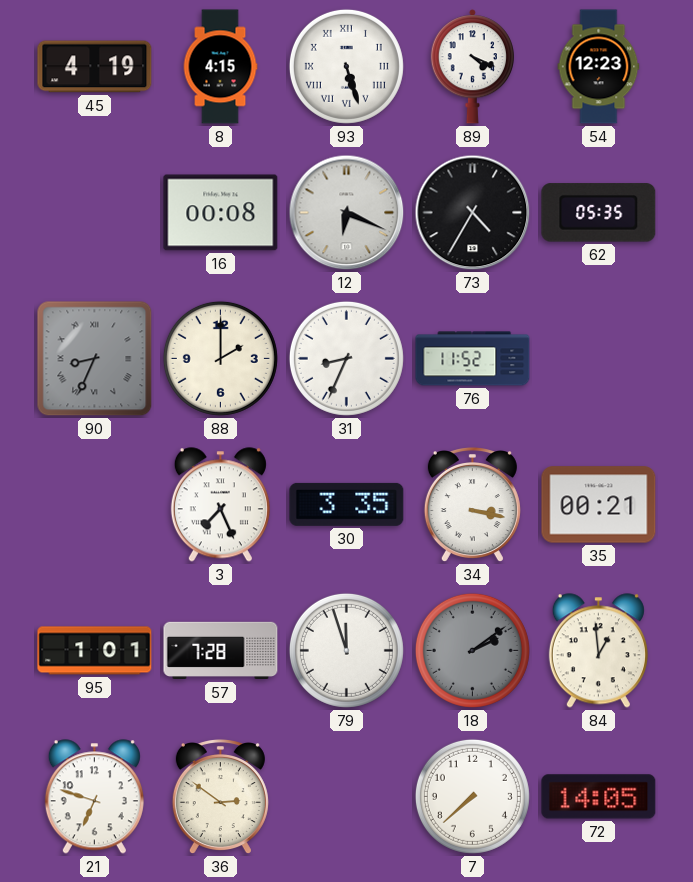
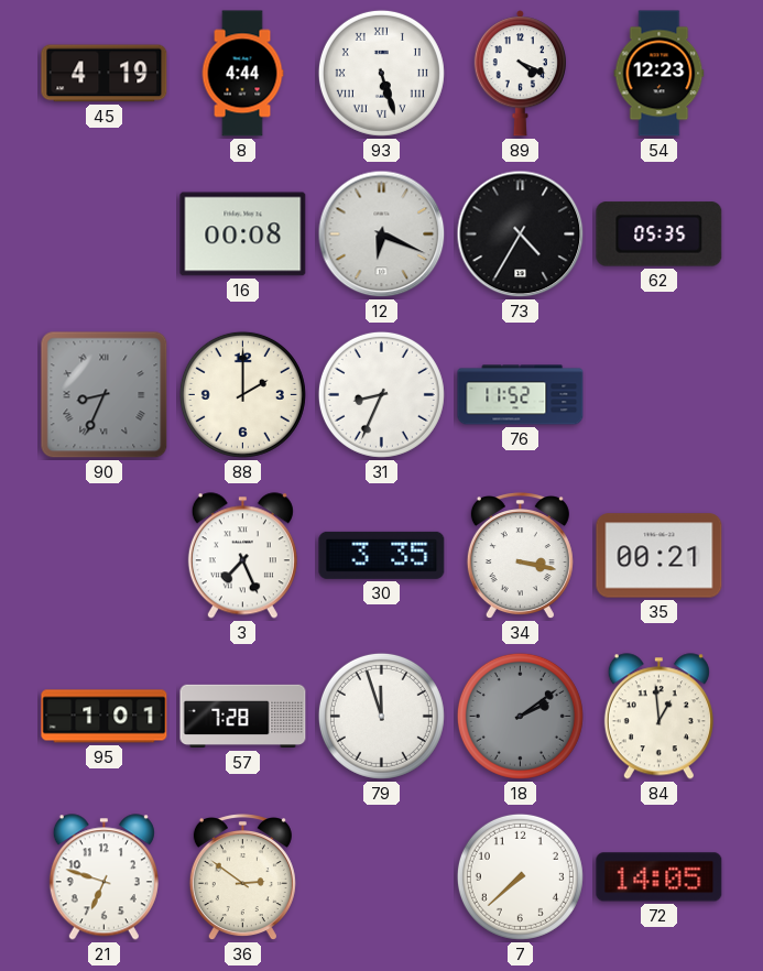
8: 4:15 -> 4:44 (242, 74)
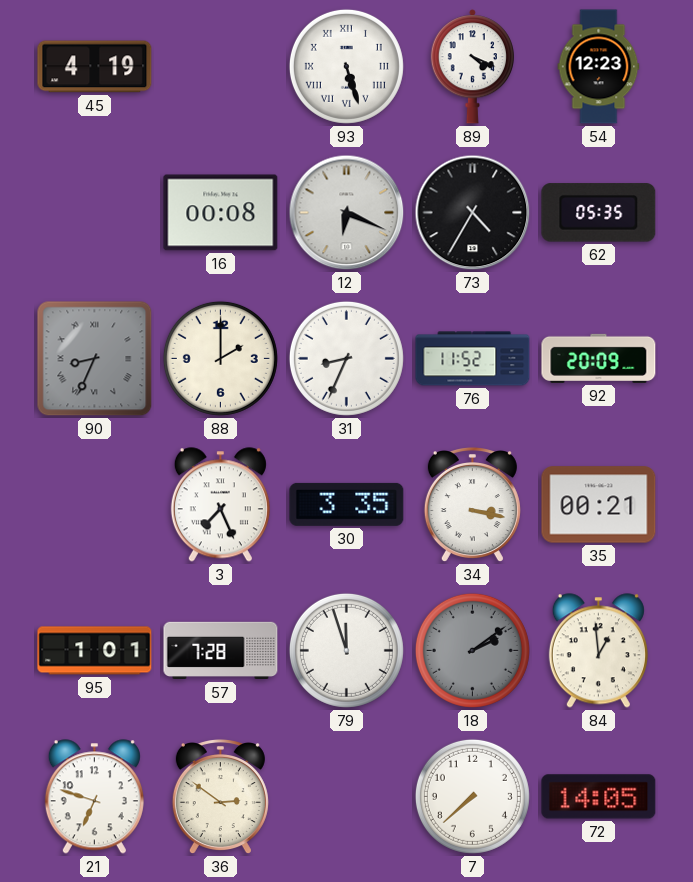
8: 4:44 -> none (242, 74)
92: none -> 20:09 (599, 358)
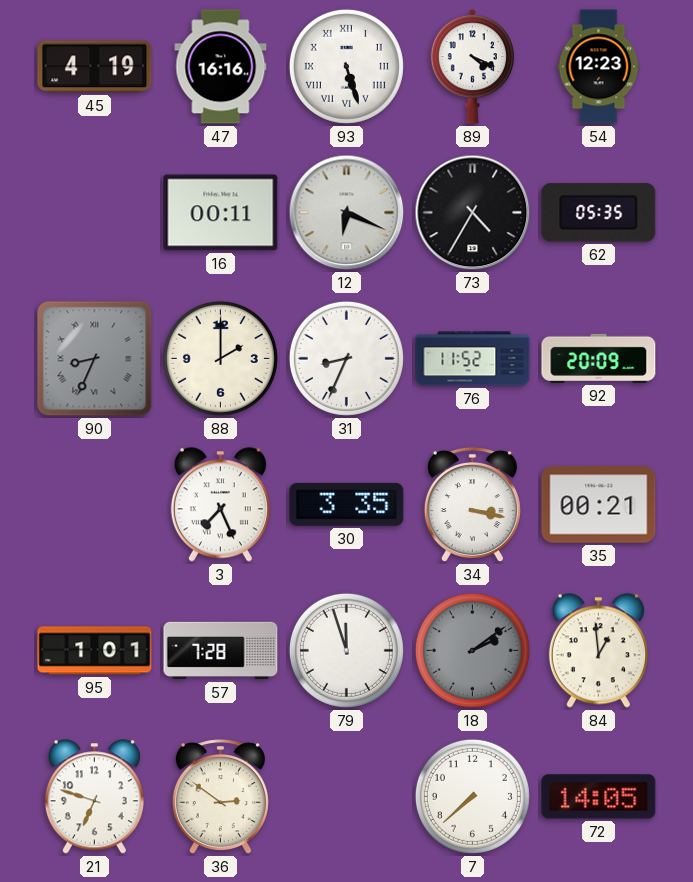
47: none -> 16:16 (221, 67)
16: 00:08 -> 00:11 (221, 213)
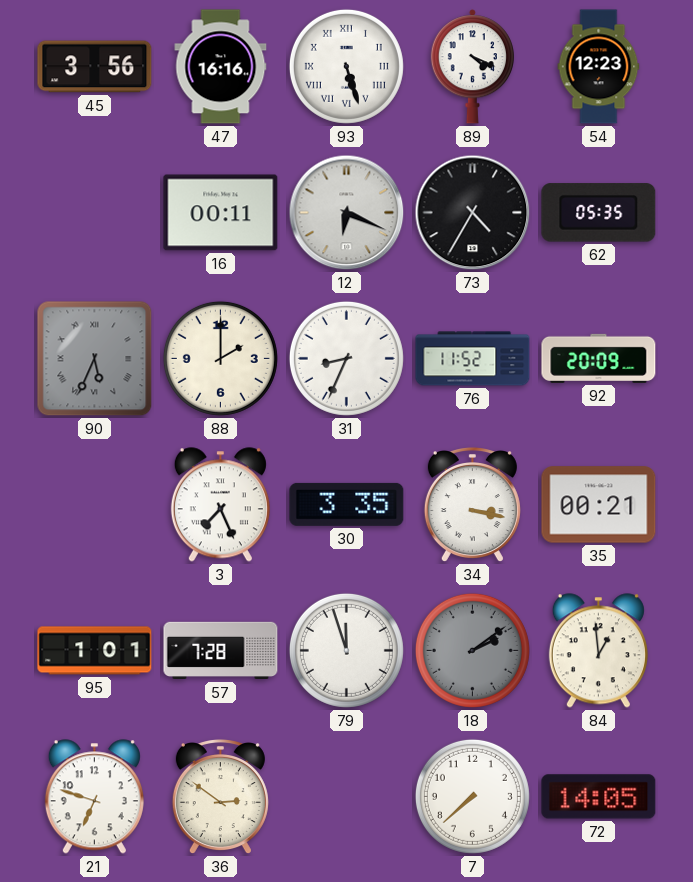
45: 4:19 -> 3:56 (95, 67)
90: 8:34 -> 5:34 (95, 359)
